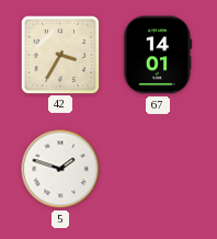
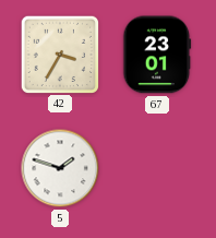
67: 14:01 -> 23:01 (157, 55)
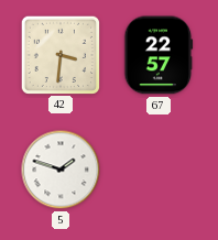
42: 3:35 -> 3:31 (59, 54)
67: 23:01 -> 22:57 (159, 55)
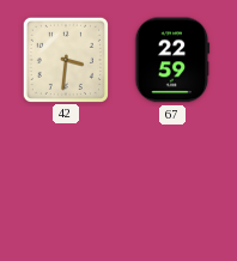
67: 22:57 -> 22:59 (172, 60)
5: 1:48 -> none (61, 170)
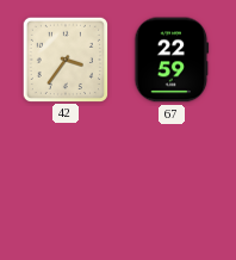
42: 3:31 -> 3:36 (64, 58)
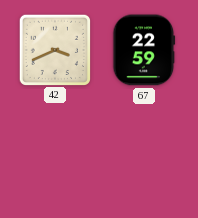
42: 3:36 -> 3:41 (54, 49)
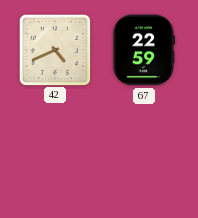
42: 3:41 -> 4:41 (54, 49)
